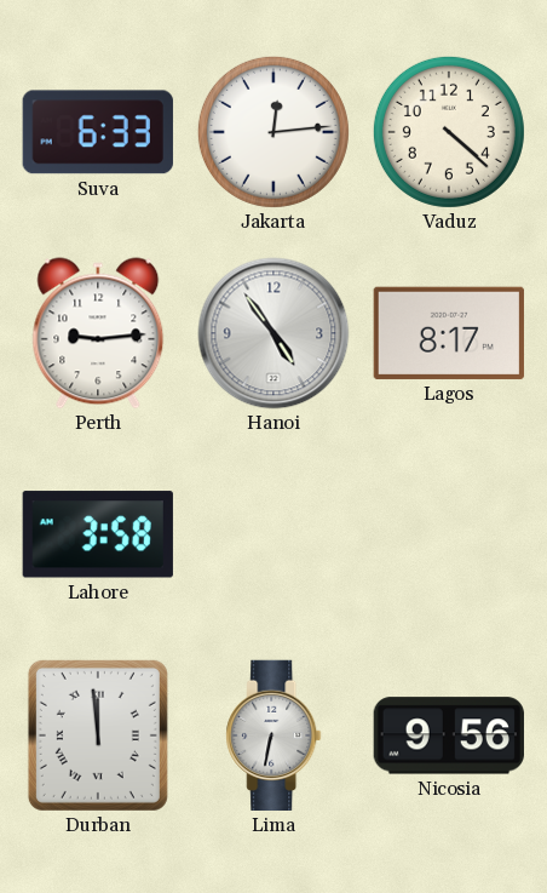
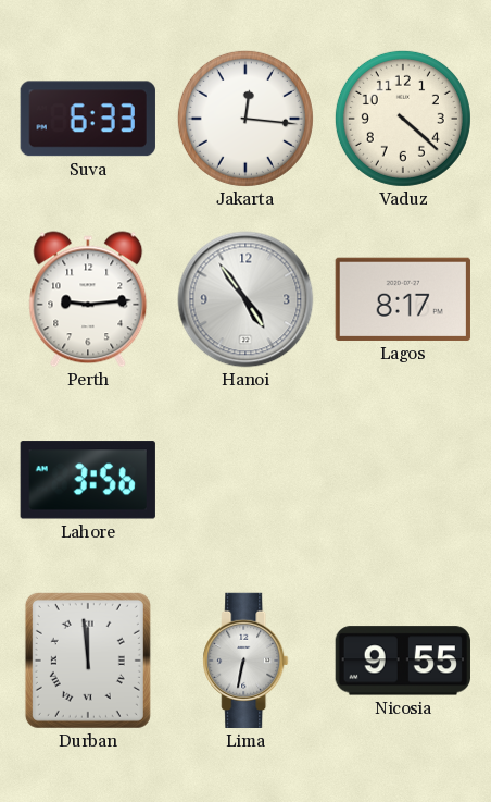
Jakarta: 12:14 -> 12:16 (246, 119)
Lahore: 3:58 -> 3:56 (88, 480)
Nicosia: 9:56 -> 9:55 (403, 661)
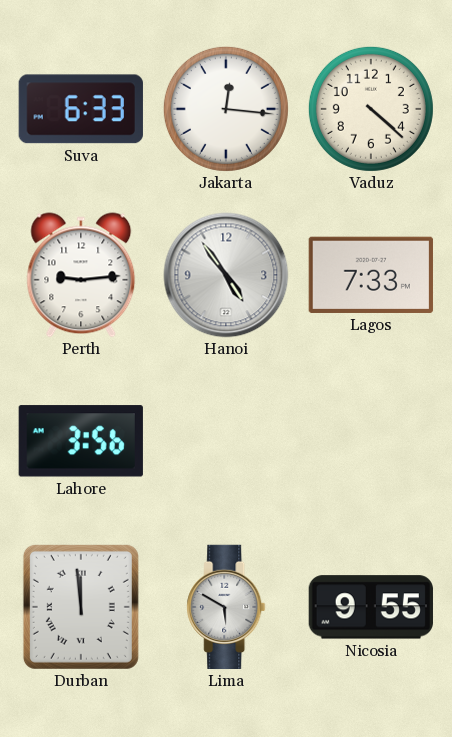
Lagos: 8:17 -> 7:33 (371, 275)
Lima: 6:32 -> 5:50 (226, 607)
